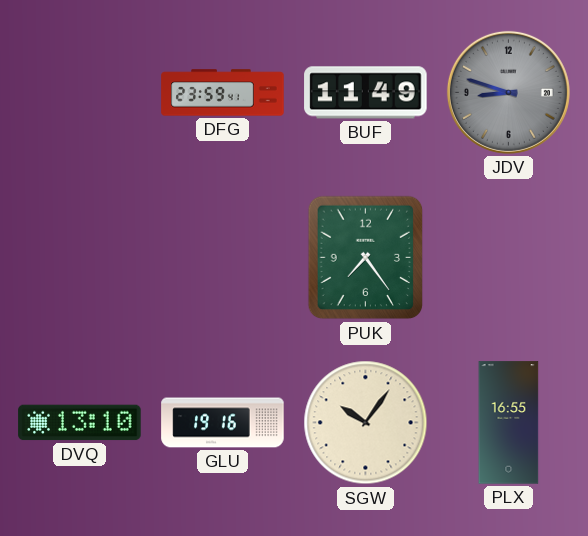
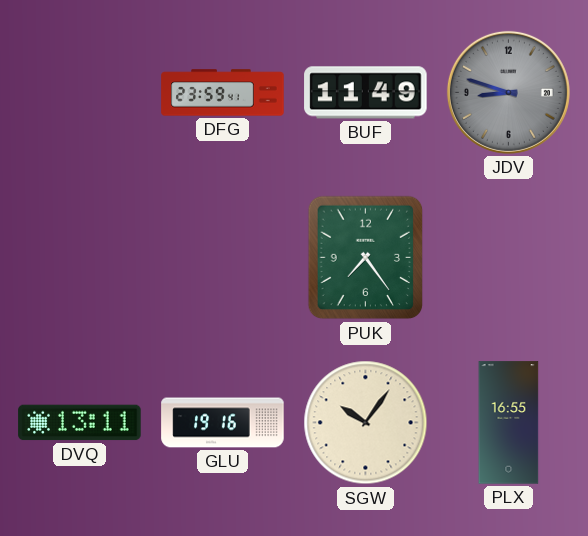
DVQ: 13:10 -> 13:11 (80, 423)
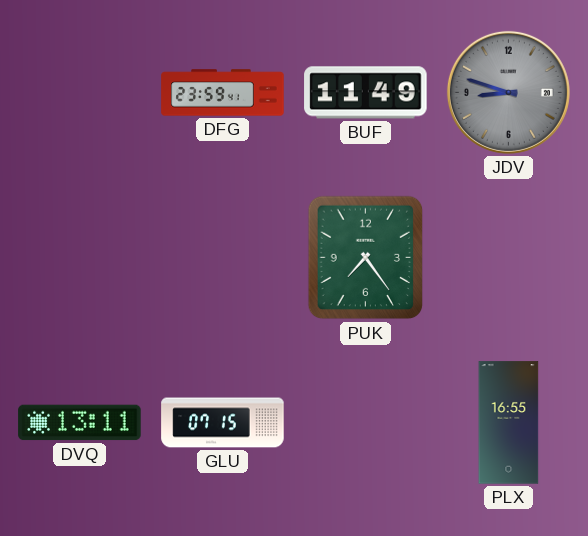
GLU: 19:16 -> 07:15 (223, 423)
SGW: 10:06 -> none (366, 423)
